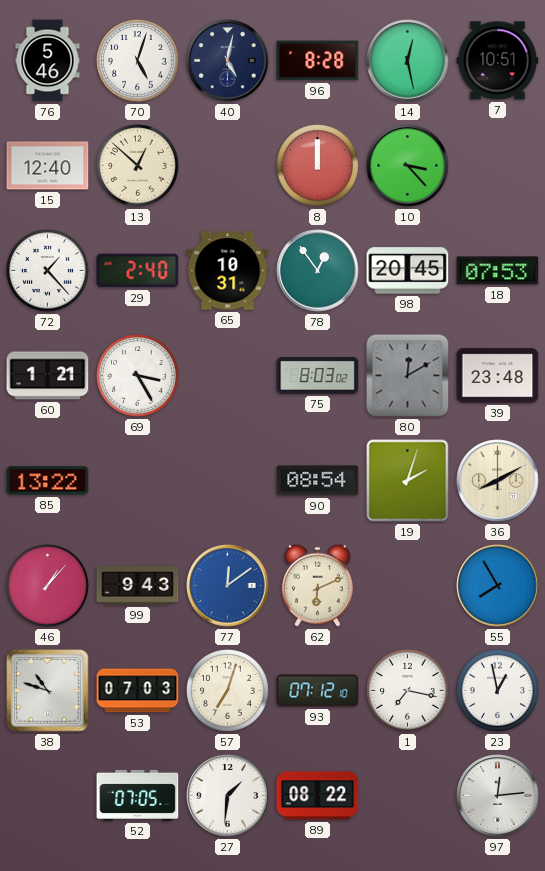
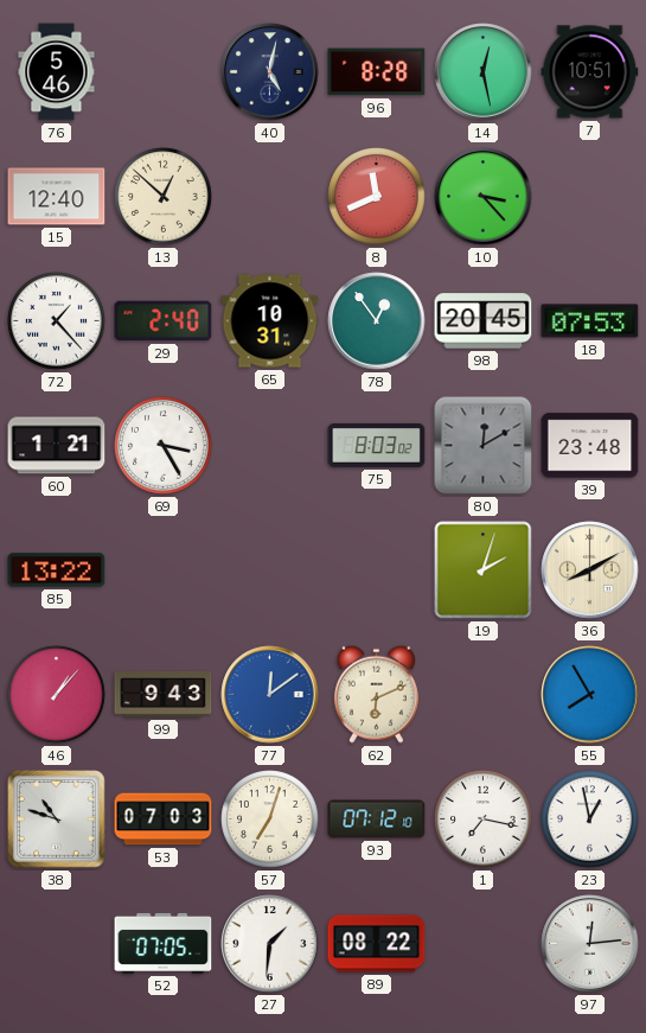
70: 5:03 -> none (138, 61)
8: 12:00 -> 11:41 (377, 197)
90: 08:54 -> none (318, 481)
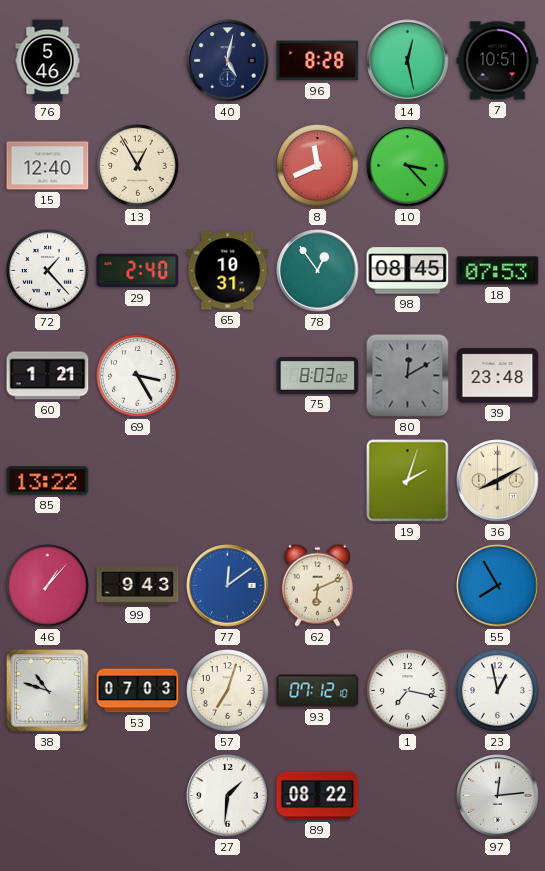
13: 12:52 -> 12:55 (138, 166)
98: 20:45 -> 08:45 (408, 271)
52: 07:05 -> none (164, 943)
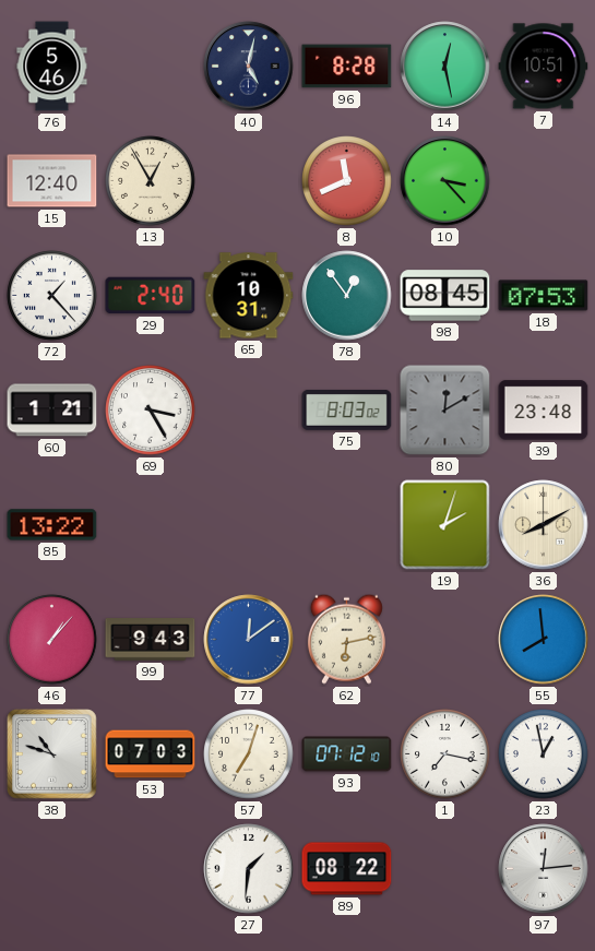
62: 6:11 -> 6:13 (346, 639)
55: 7:55 -> 7:59 (544, 640)
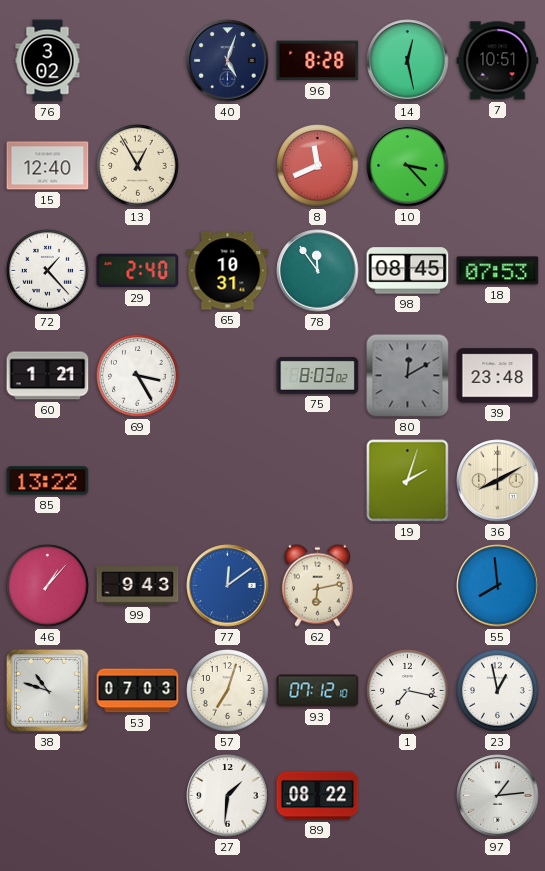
76: 5:46 -> 3:02 (48, 61)
40: 5:02 -> 5:03 (228, 61)
78: 12:54 -> 11:54 (318, 271)
97: 12:14 -> 1:14 (498, 796)
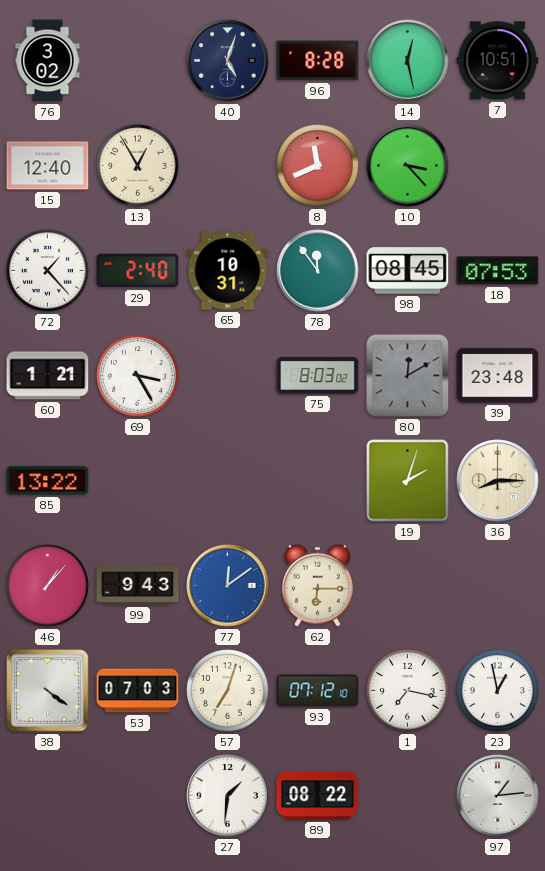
36: 8:10 -> 8:15 (498, 481)
62: 6:13 -> 6:15 (317, 585)
55: 7:59 -> none (498, 586)
38: 10:48 -> 4:21 (48, 691)
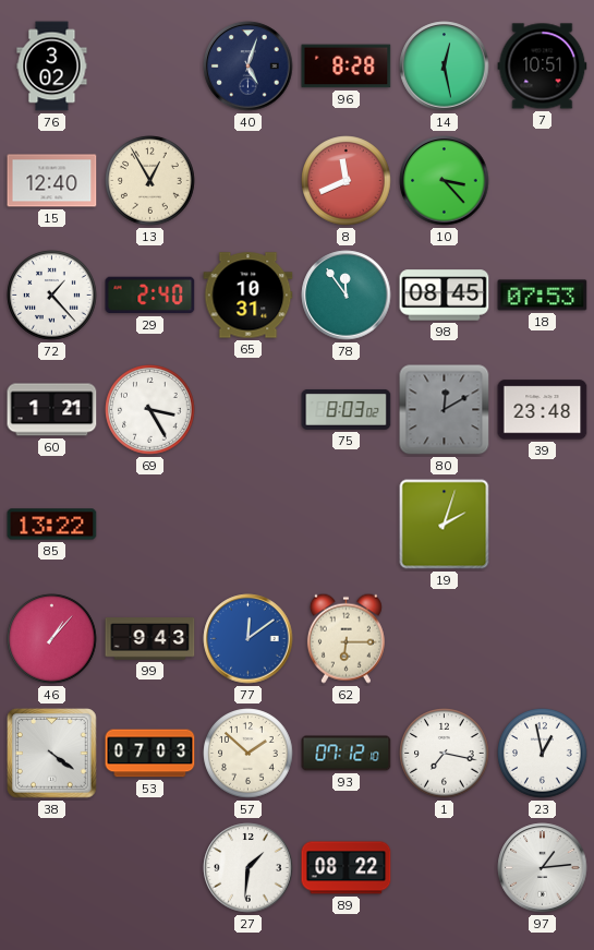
36: 8:15 -> none (498, 481)
57: 7:03 -> 1:52 (248, 754)
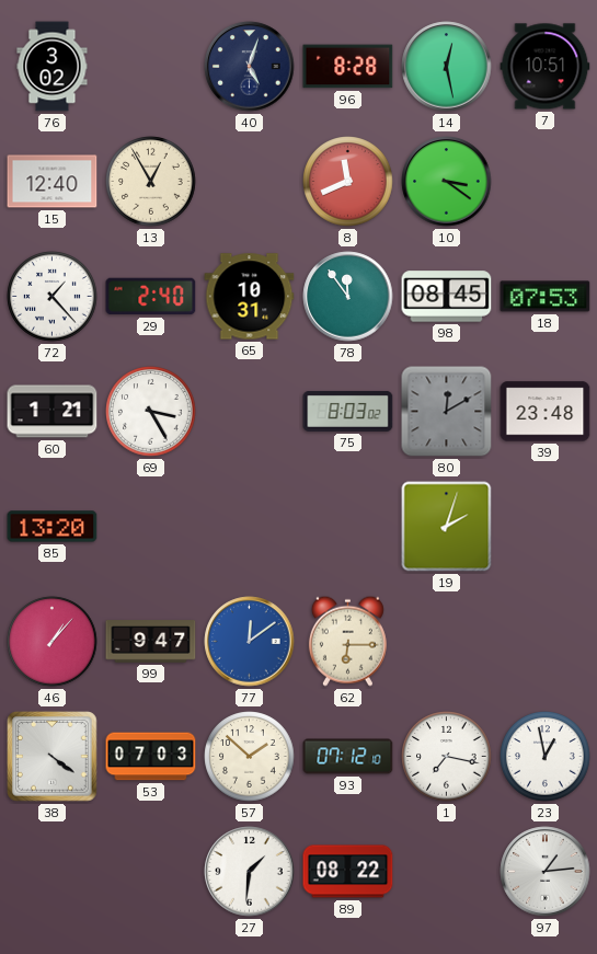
10: 3:23 -> 3:21 (447, 182)
85: 13:22 -> 13:20 (53, 527)
99: 9:43 -> 9:47 (151, 642)
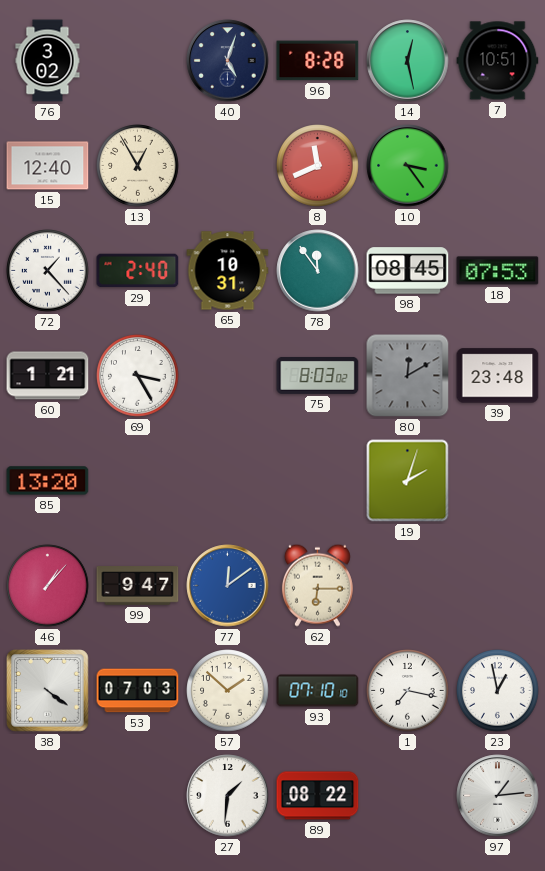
10: 3:21 -> 3:24 (408, 166)
93: 07:12 -> 07:10 (318, 691)
